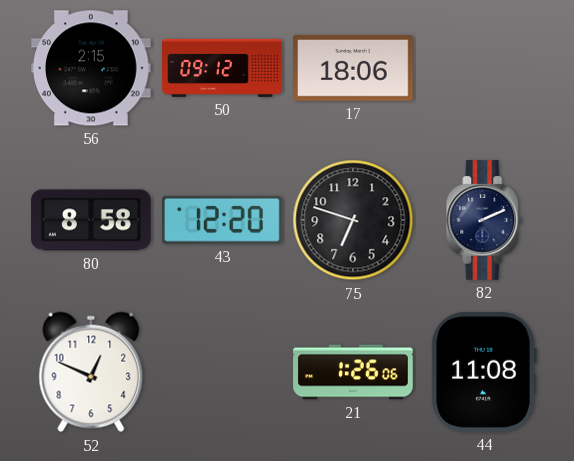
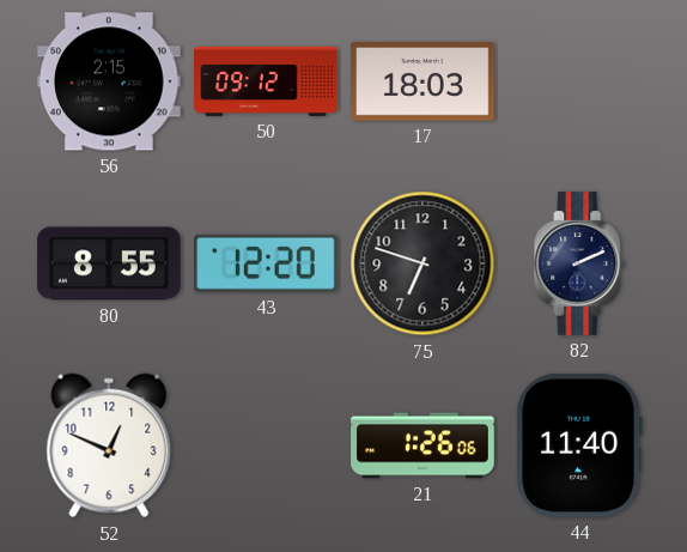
17: 18:06 -> 18:03 (424, 81)
80: 8:58 -> 8:55 (109, 263)
44: 11:08 -> 11:40 (579, 445)
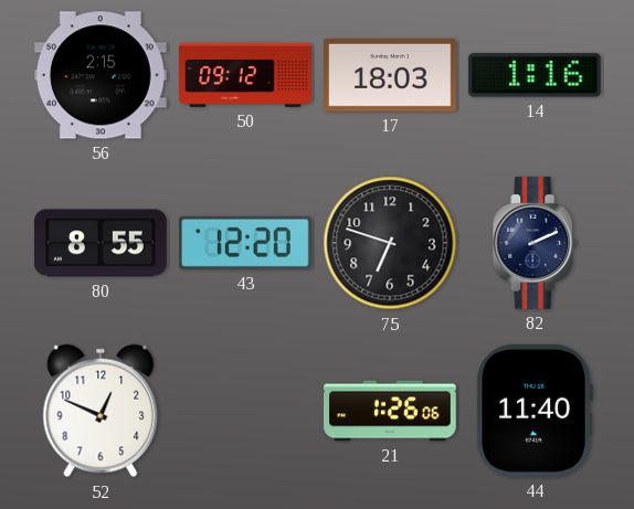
14: none -> 1:16 (535, 75)
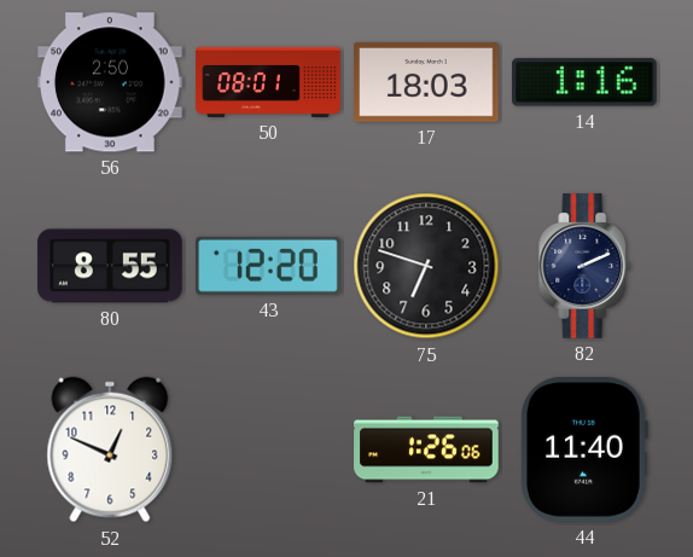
56: 2:15 -> 2:50 (111, 82)
50: 09:12 -> 08:01 (268, 82)
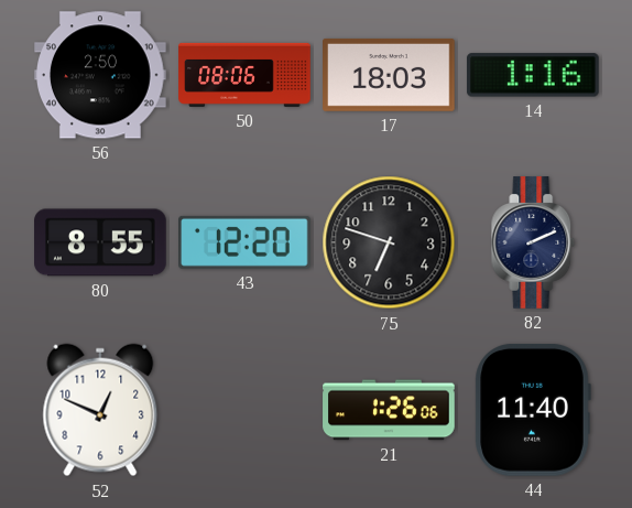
50: 08:01 -> 08:06 (244, 75)
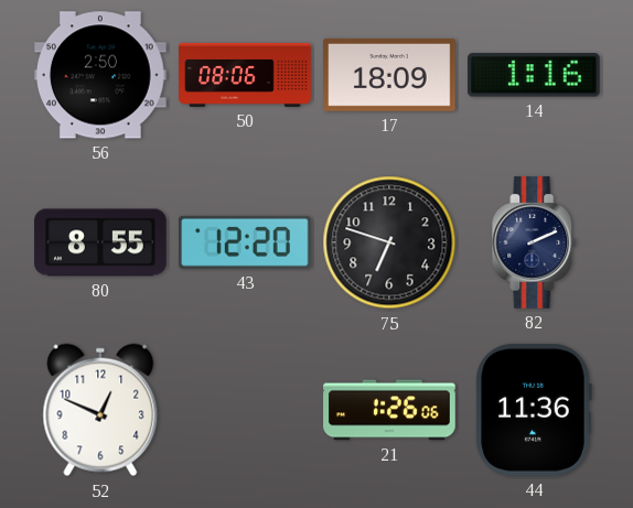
17: 18:03 -> 18:09 (390, 75)
44: 11:40 -> 11:36 (534, 410)
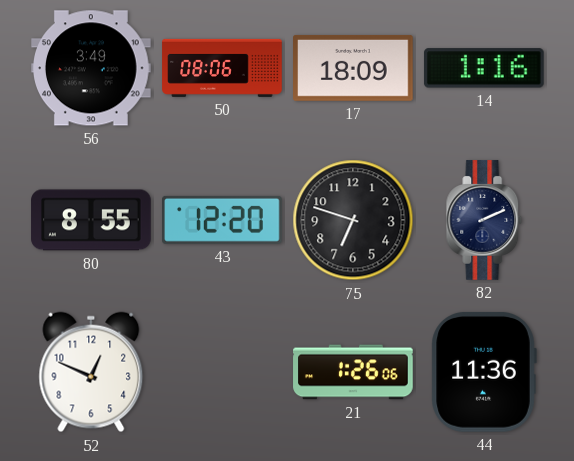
56: 2:50 -> 3:49 (92, 68)
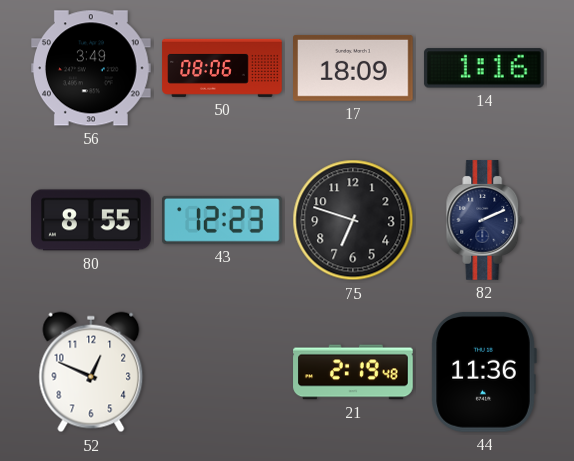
43: 12:20 -> 12:23 (223, 220)
21: 1:26 -> 2:19 (353, 372)
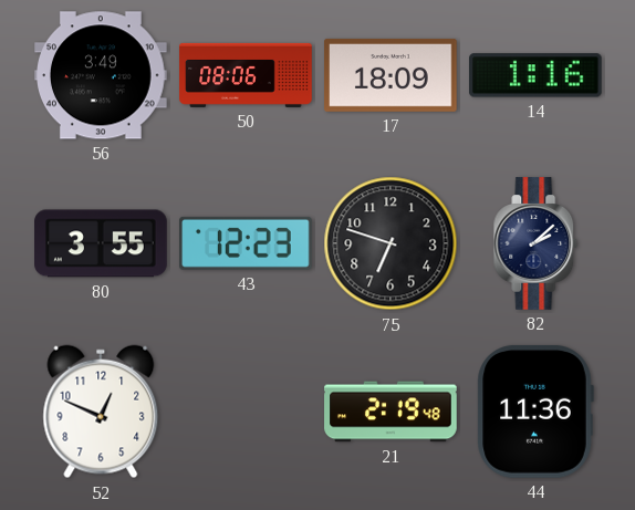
80: 8:55 -> 3:55 (101, 243)
82: 2:11 -> 2:08 (535, 243)
